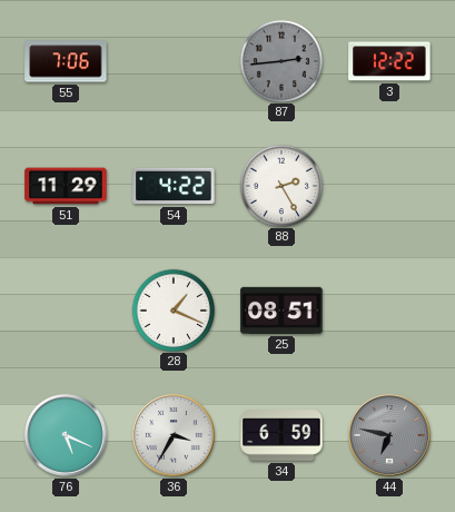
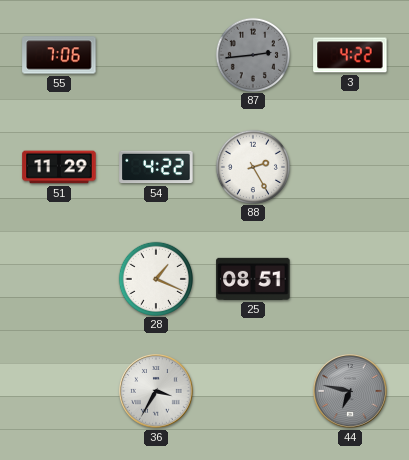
3: 12:22 -> 4:22 (350, 55)
76: 5:19 -> none (67, 436)
34: 6:59 -> none (281, 435)
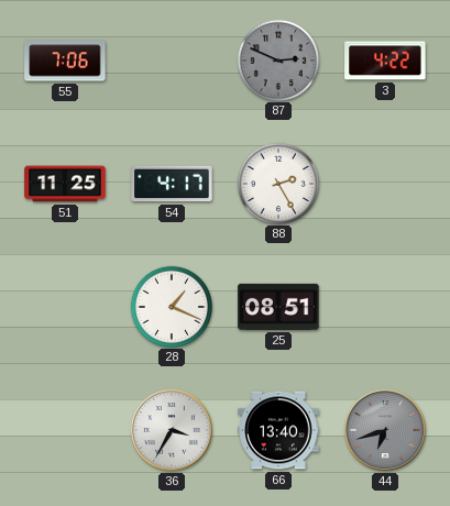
87: 2:44 -> 2:49 (277, 59)
51: 11:29 -> 11:25 (65, 184)
54: 4:22 -> 4:17 (172, 184)
66: none -> 13:40 (278, 430)
44: 6:47 -> 6:42 (386, 431)
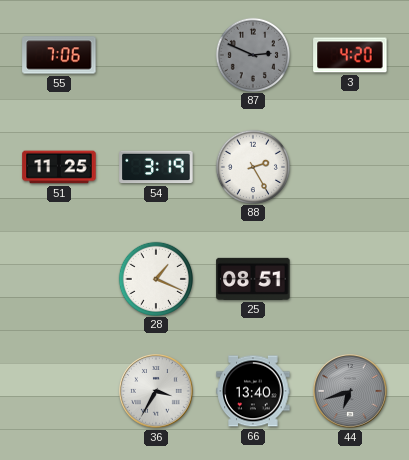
3: 4:22 -> 4:20 (350, 55)
54: 4:17 -> 3:19 (156, 167)
